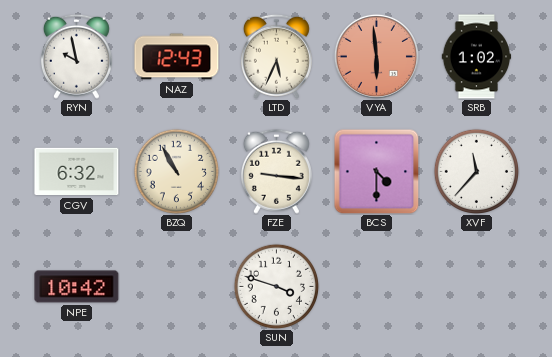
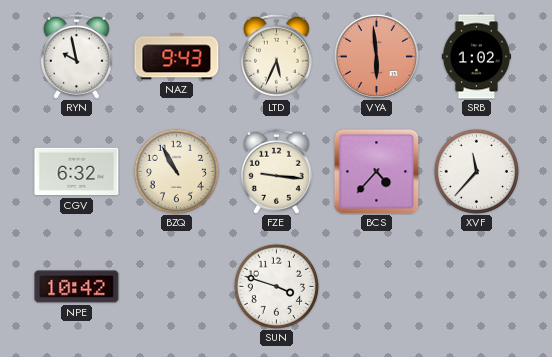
NAZ: 12:43 -> 9:43 (177, 57)
BCS: 4:30 -> 4:37 (376, 171)
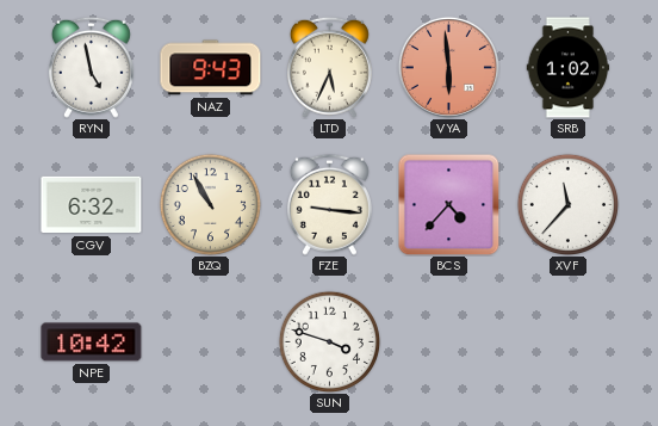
RYN: 9:58 -> 4:58 (91, 67)
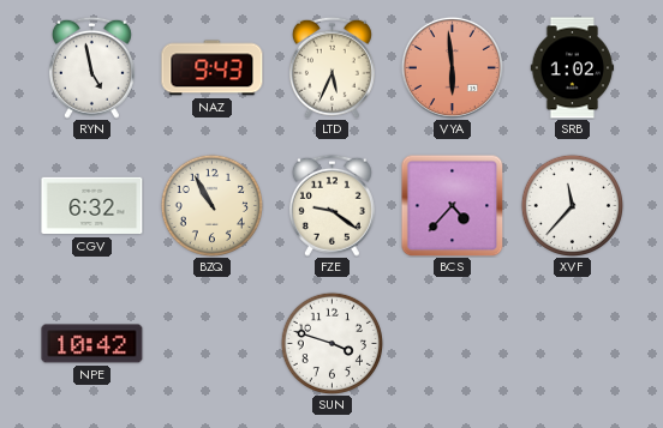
FZE: 9:16 -> 9:21 (331, 205)
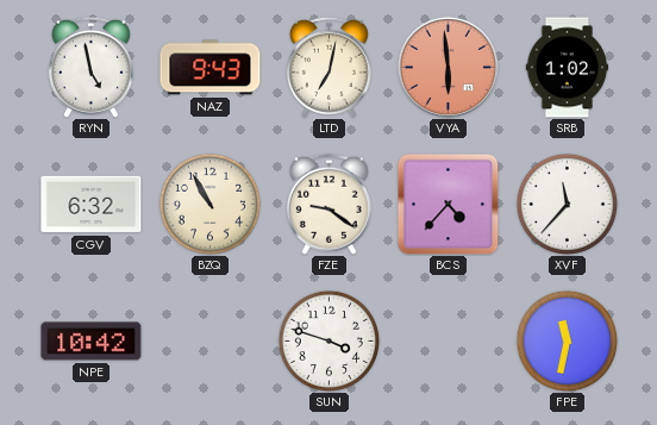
LTD: 5:34 -> 7:02 (328, 67)
FPE: none -> 11:32 (567, 340)
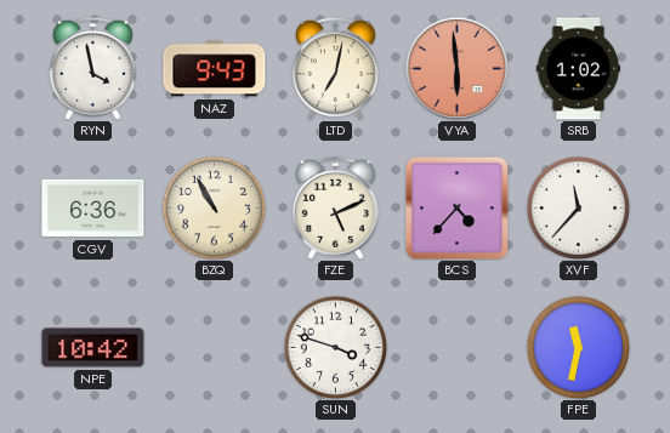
RYN: 4:58 -> 3:58 (92, 68)
CGV: 6:32 -> 6:36 (93, 209)
FZE: 9:21 -> 5:11 (335, 207)
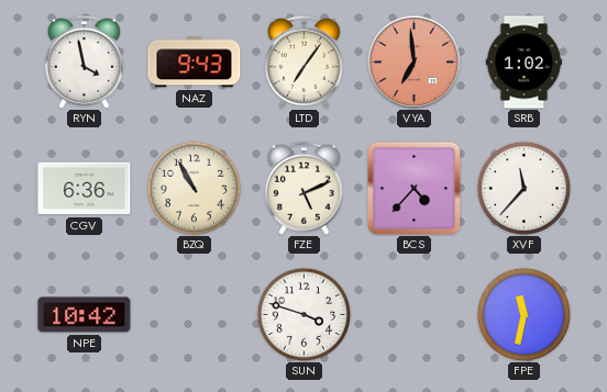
LTD: 7:02 -> 7:06 (304, 61)
VYA: 5:59 -> 6:59 (413, 61)
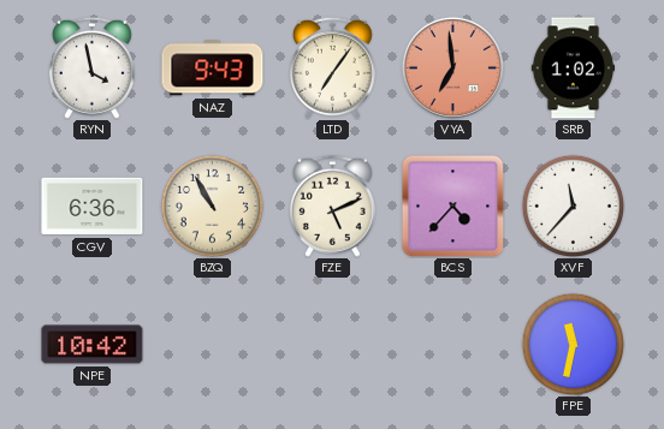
SUN: 3:48 -> none (304, 314)
